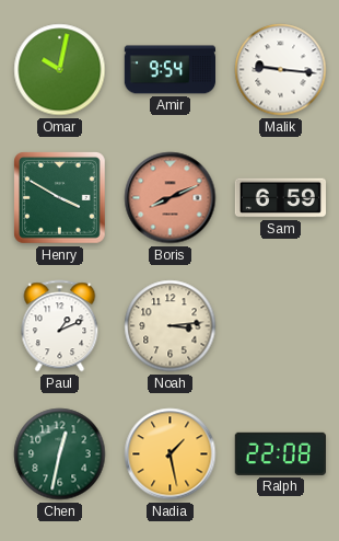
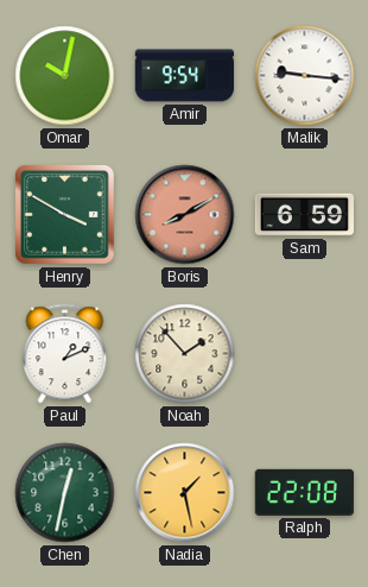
Boris: 8:11 -> 8:10 (185, 215)
Noah: 3:14 -> 1:53 (185, 354)
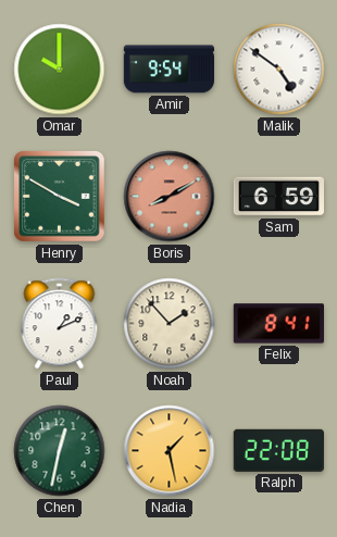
Omar: 10:02 -> 10:00 (60, 70)
Malik: 9:16 -> 4:51 (279, 70)
Felix: none -> 8:41 (278, 324)
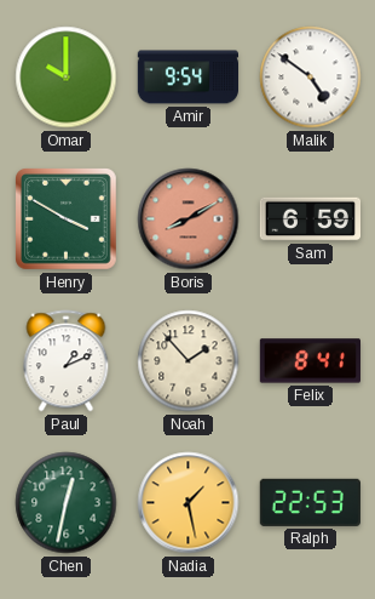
Ralph: 22:08 -> 22:53 (310, 502)
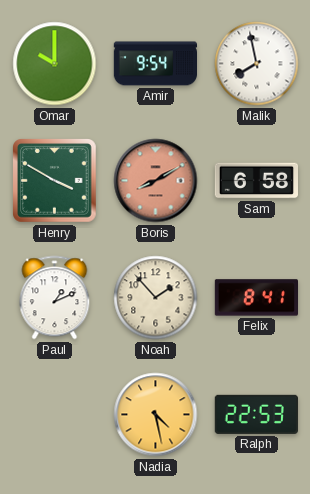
Malik: 4:51 -> 7:58 (257, 64)
Sam: 6:59 -> 6:58 (256, 181)
Chen: 12:32 -> none (67, 503)
Nadia: 1:28 -> 4:28 (156, 415)
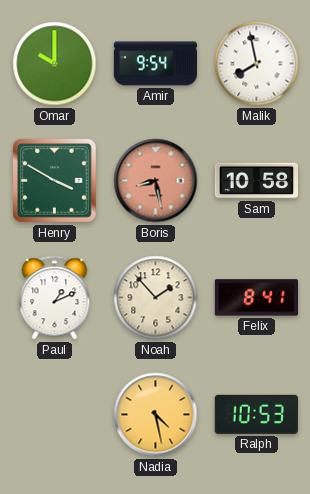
Boris: 8:10 -> 8:28 (156, 181)
Sam: 6:58 -> 10:58 (256, 181)
Ralph: 22:53 -> 10:53 (256, 414)
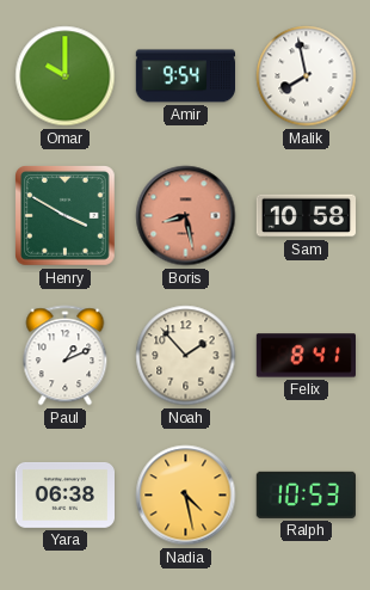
Yara: none -> 06:38 (64, 494)
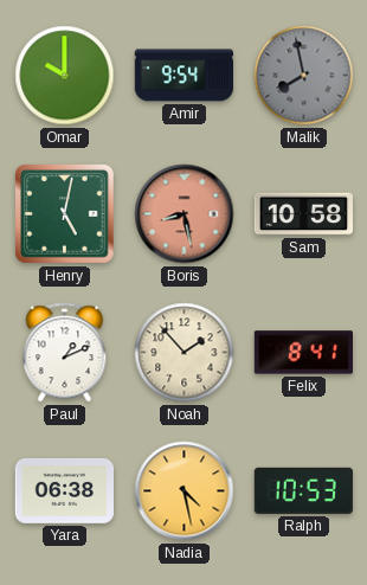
Malik dial: white -> grey (304, 76)
Henry: 3:50 -> 5:02 (65, 214)
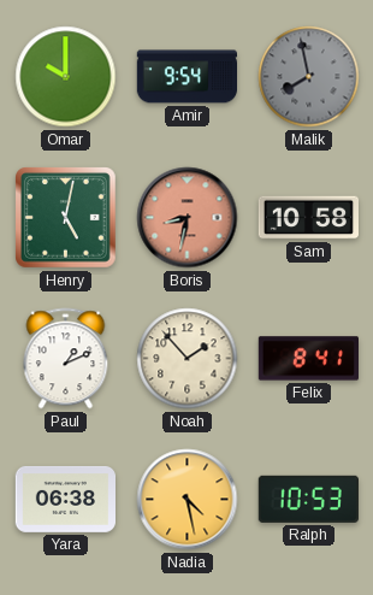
Boris: 8:28 -> 8:32 (188, 218)
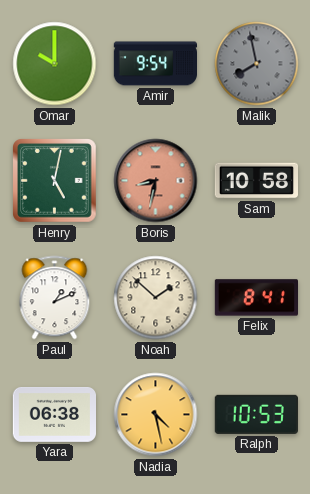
Noah: 1:53 -> 1:52 (156, 298)
